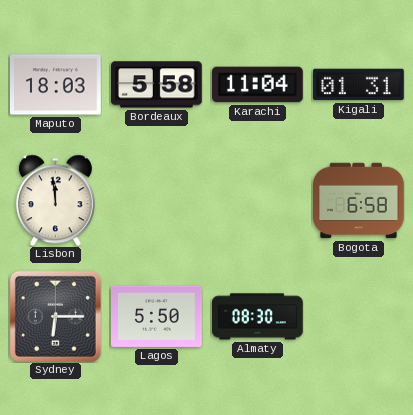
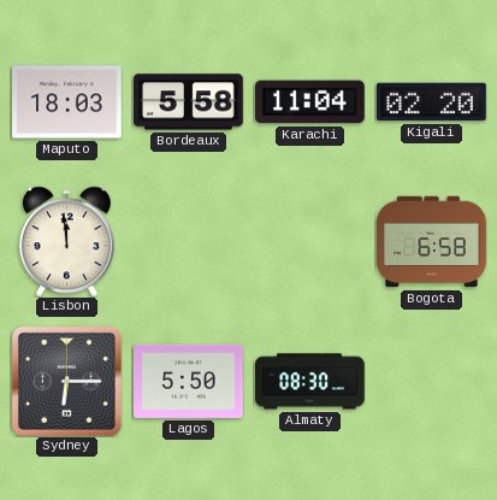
Kigali: 01:31 -> 02:20 (432, 102)
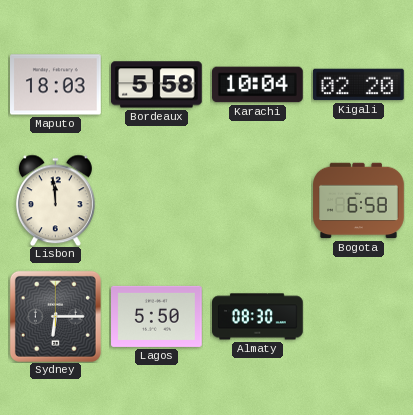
Karachi: 11:04 -> 10:04 (258, 85)
